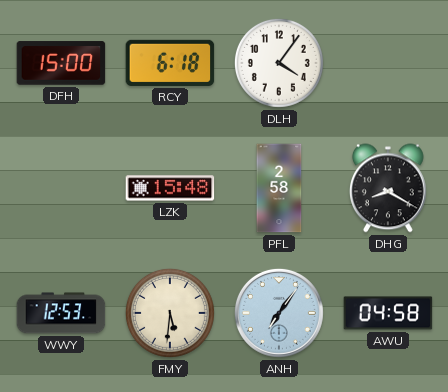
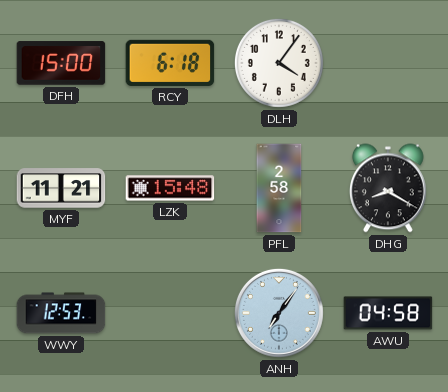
MYF: none -> 11:21 (61, 188)
FMY: 5:31 -> none (170, 313)
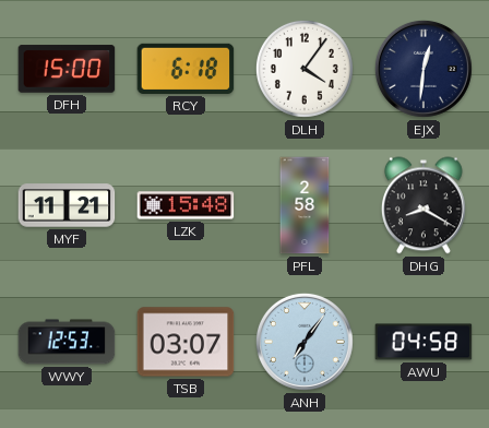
EJX: none -> 12:31 (424, 69)
TSB: none -> 03:07 (186, 342)
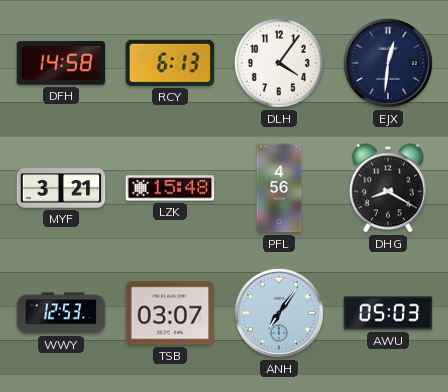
DFH: 15:00 -> 14:58 (61, 63)
RCY: 6:18 -> 6:13 (170, 63)
MYF: 11:21 -> 3:21 (61, 188)
PFL: 2:58 -> 4:56 (279, 188)
AWU: 04:58 -> 05:03 (388, 313)
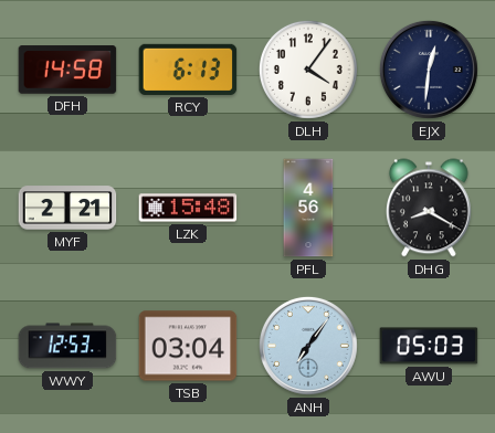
MYF: 3:21 -> 2:21 (67, 208)
TSB: 03:07 -> 03:04 (188, 346)
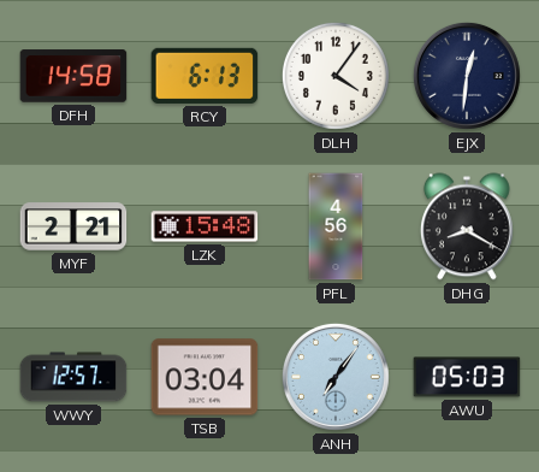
WWY: 12:53 -> 12:57 (73, 377)
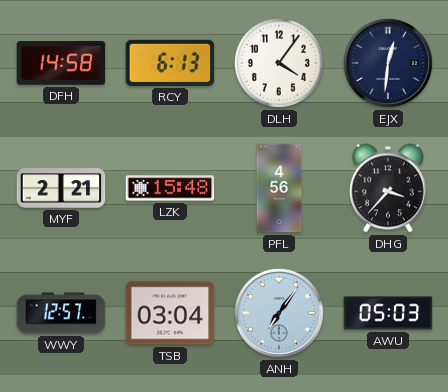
DHG: 8:20 -> 3:37 (388, 188)
